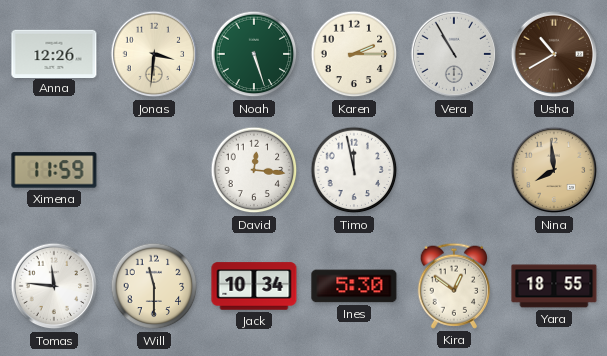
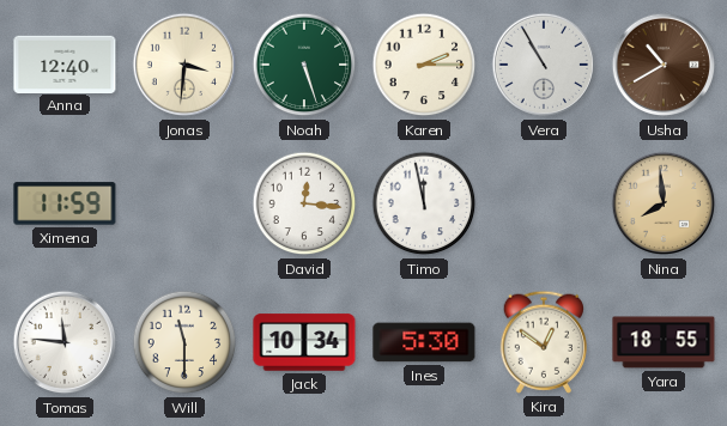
Anna: 12:26 -> 12:40 (65, 63)
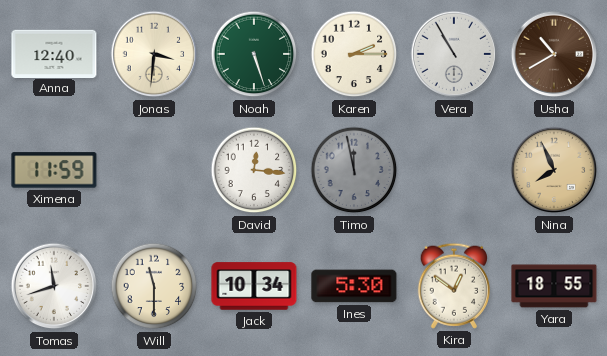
Timo dial: white -> grey (354, 170)
Nina: 7:59 -> 7:56 (554, 170)
Tomas: 11:46 -> 11:42 (54, 286)
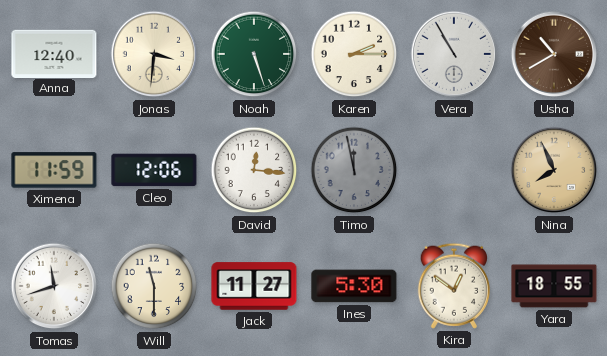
Cleo: none -> 12:06 (154, 170)
Jack: 10:34 -> 11:27 (254, 286)
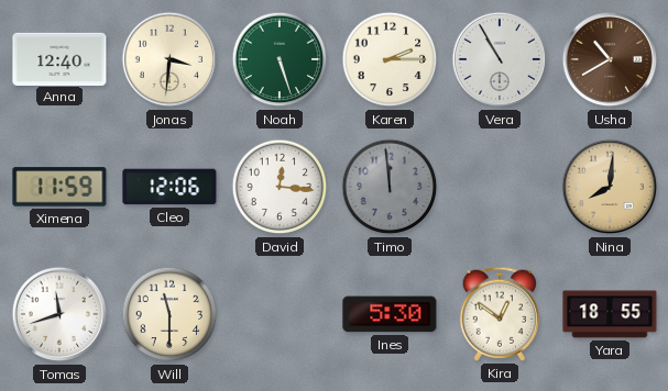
Timo: 11:58 -> 11:59 (390, 187)
Nina: 7:56 -> 8:01 (610, 187)
Jack: 11:27 -> none (254, 286)
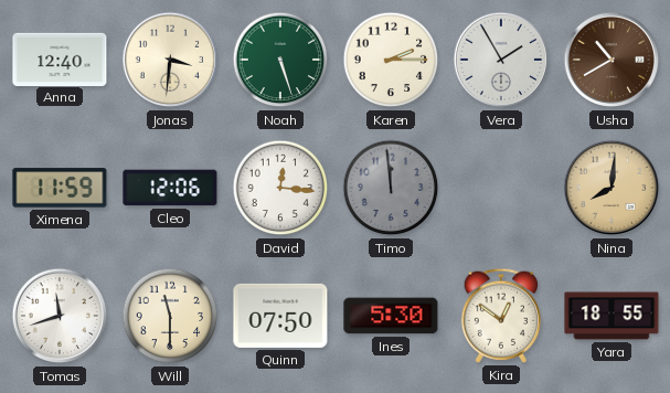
Vera: 10:55 -> 1:55 (501, 60)
Quinn: none -> 07:50 (280, 316)
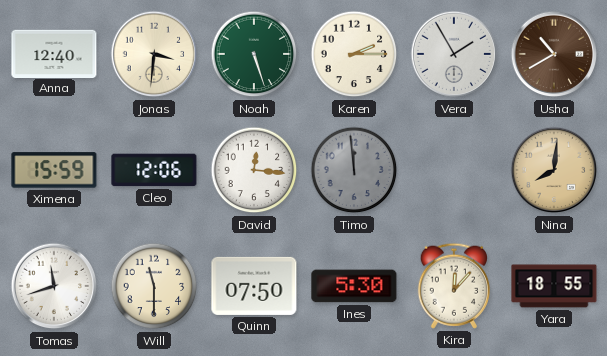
Ximena: 11:59 -> 15:59 (54, 170)
Kira: 12:51 -> 12:07 (453, 286)
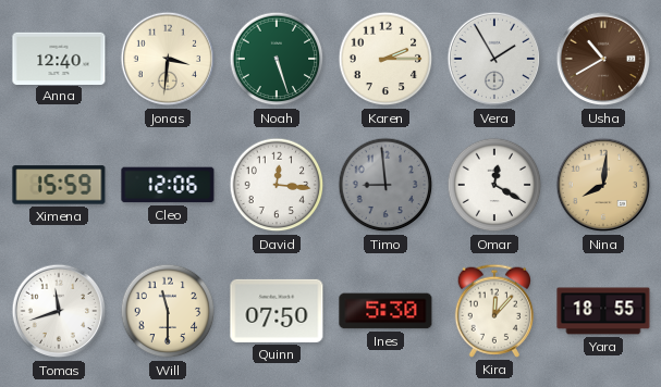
Timo: 11:59 -> 8:59 (385, 185)
Omar: none -> 12:20 (494, 185)
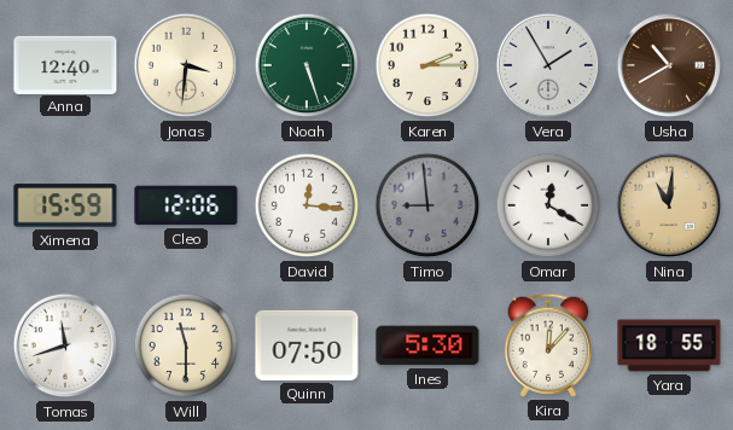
Nina: 8:01 -> 11:01 (669, 205)
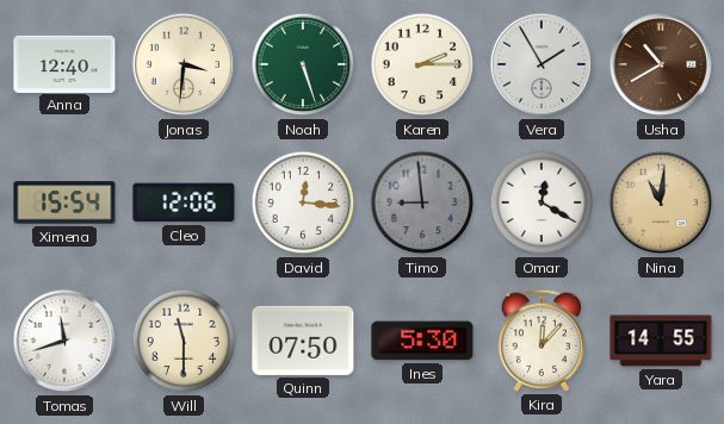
Ximena: 15:59 -> 15:54 (64, 202)
Yara: 18:55 -> 14:55 (661, 341)
